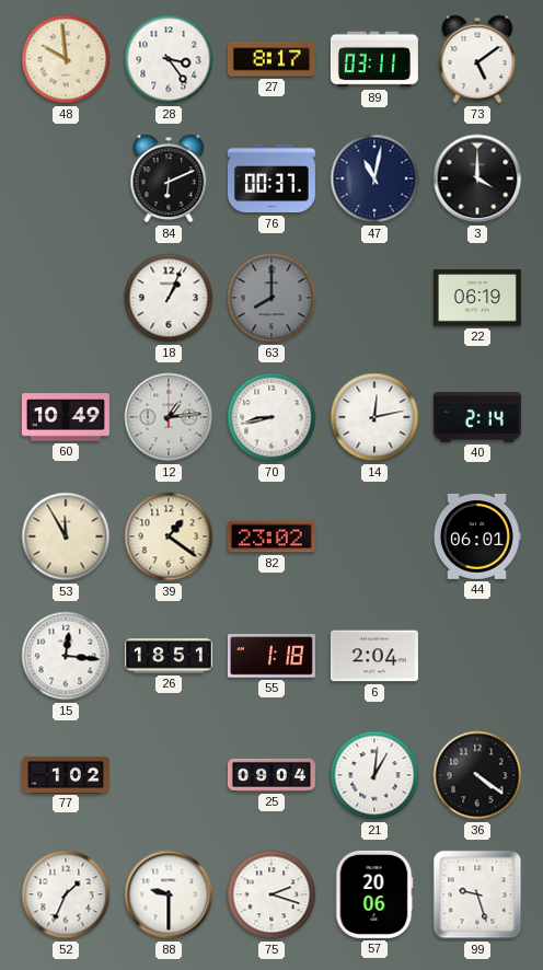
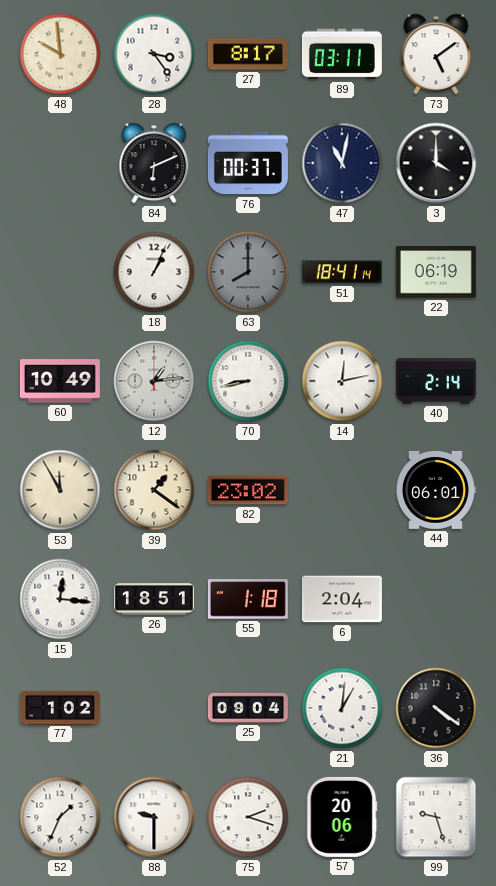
51: none -> 18:41 (342, 272)
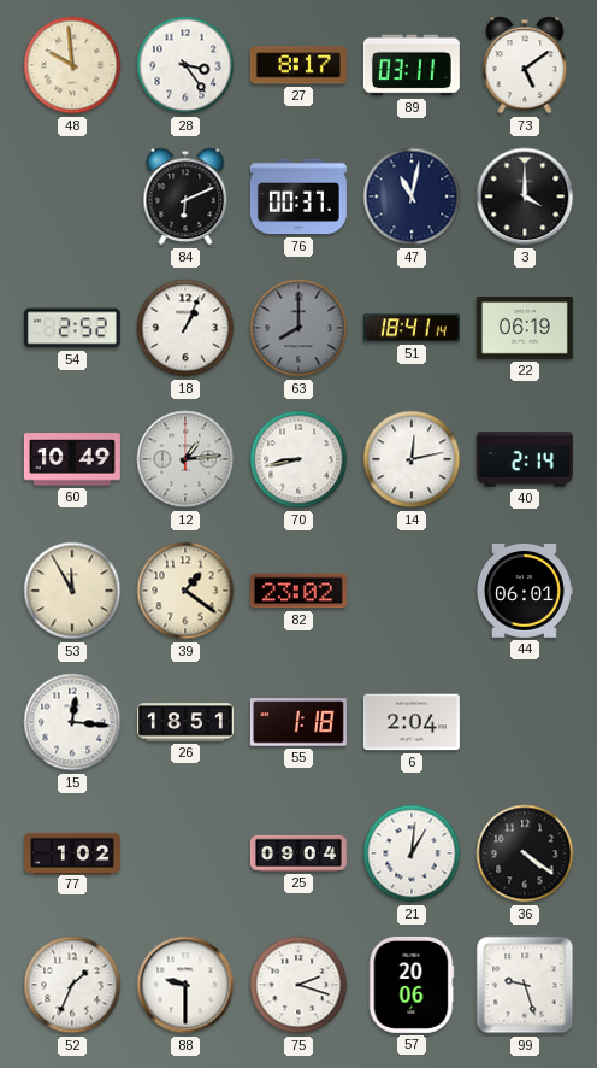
54: none -> 2:52 (72, 328)
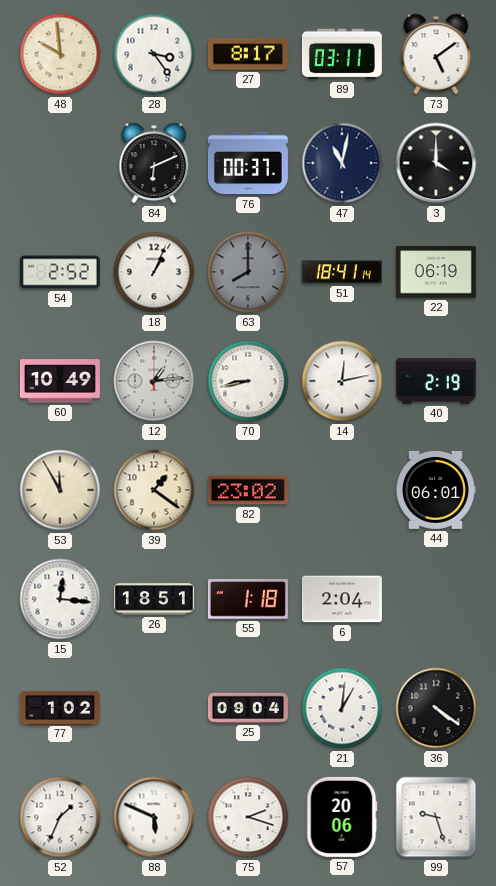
40: 2:14 -> 2:19 (436, 381)
88: 9:30 -> 5:49 (154, 817)
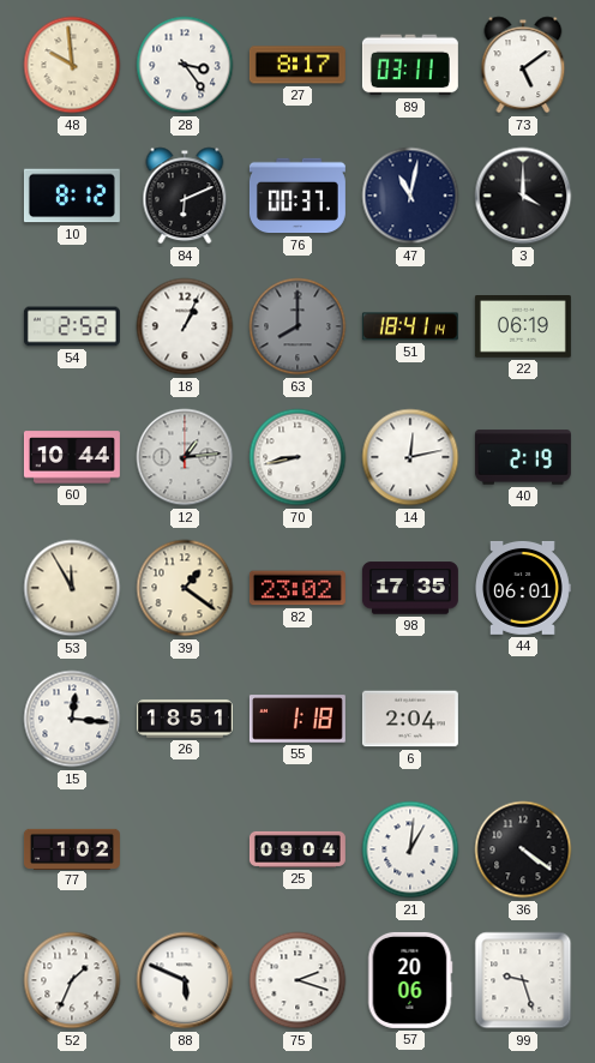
10: none -> 8:12 (72, 196)
60: 10:49 -> 10:44 (72, 457)
98: none -> 17:35 (410, 588)
